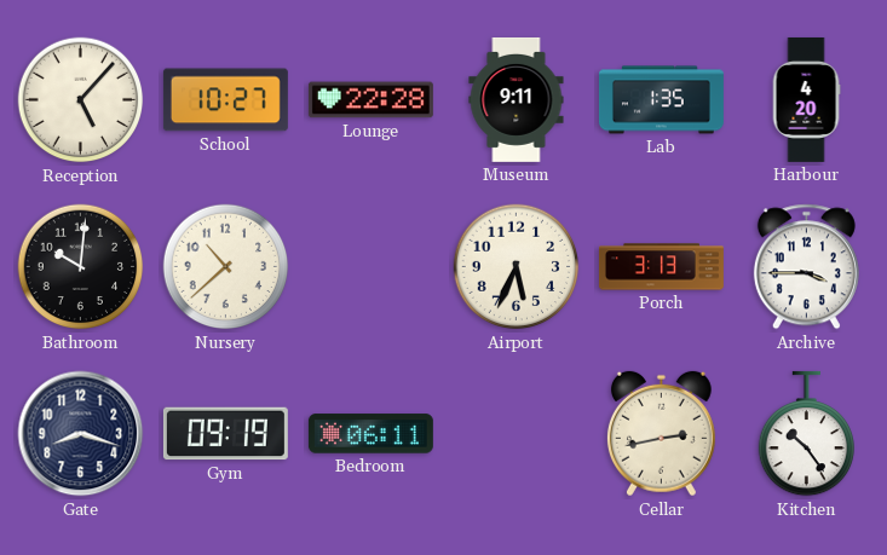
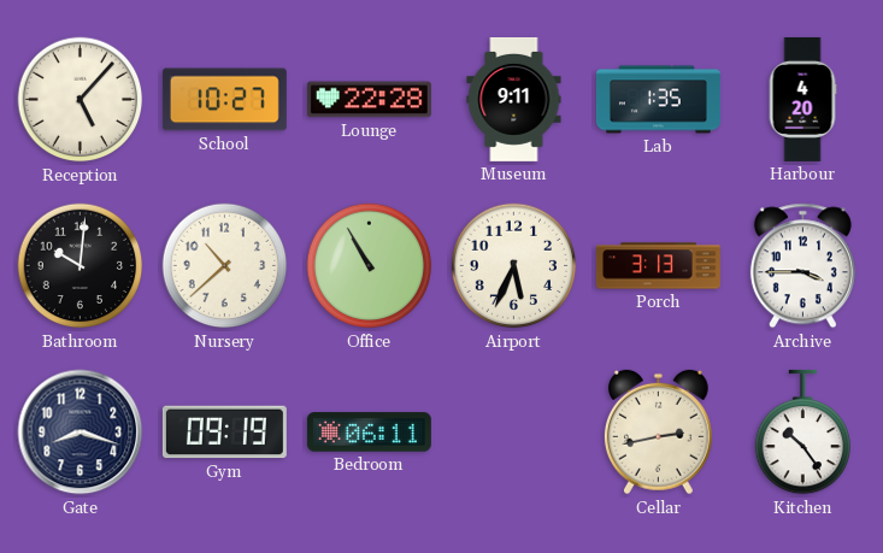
Office: none -> 10:55 (370, 266)
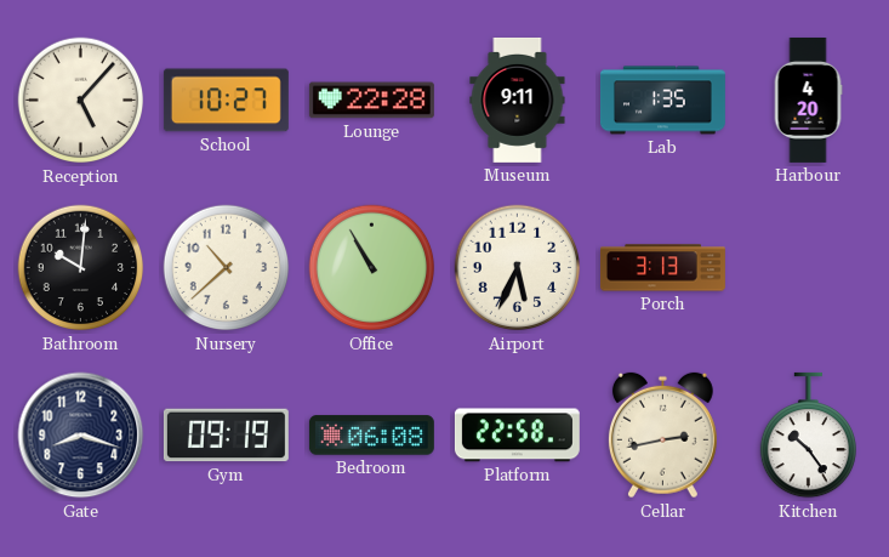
Archive: 3:45 -> none (802, 266)
Bedroom: 06:11 -> 06:08 (371, 436)
Platform: none -> 22:58 (517, 436)
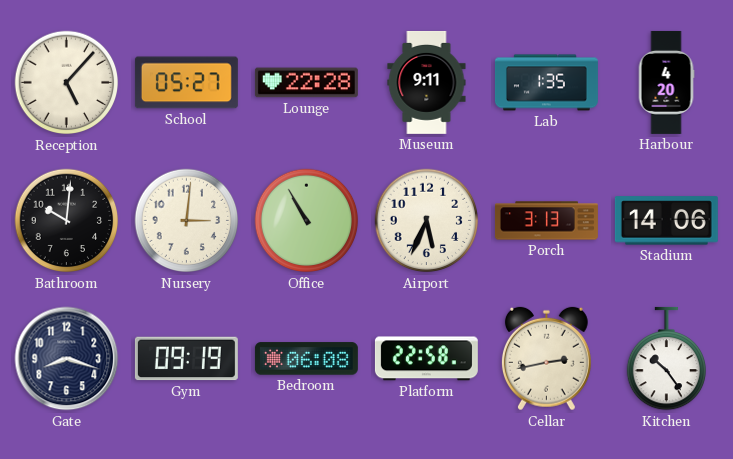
School: 10:27 -> 05:27 (186, 83)
Nursery: 10:38 -> 3:01 (187, 221)
Stadium: none -> 14:06 (666, 221)
